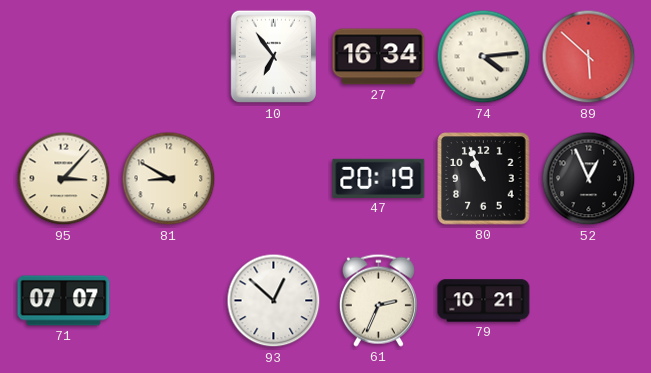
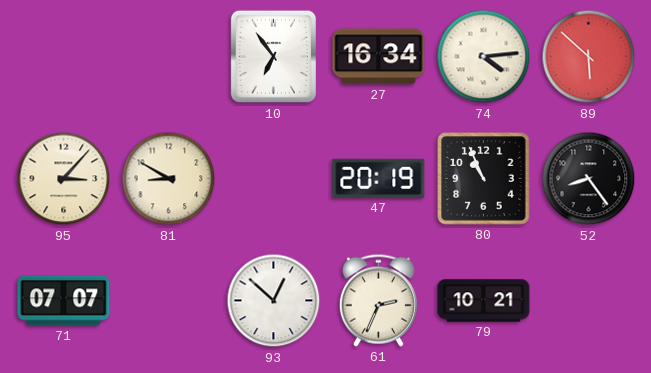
52: 12:56 -> 8:24 (589, 179)
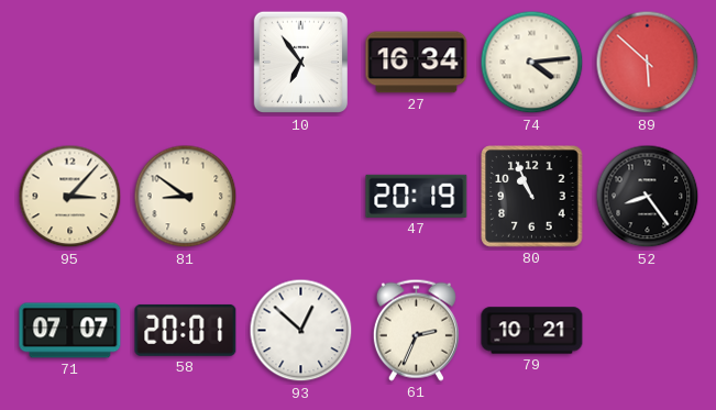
81: 8:50 -> 8:51 (186, 197)
58: none -> 20:01 (186, 330)
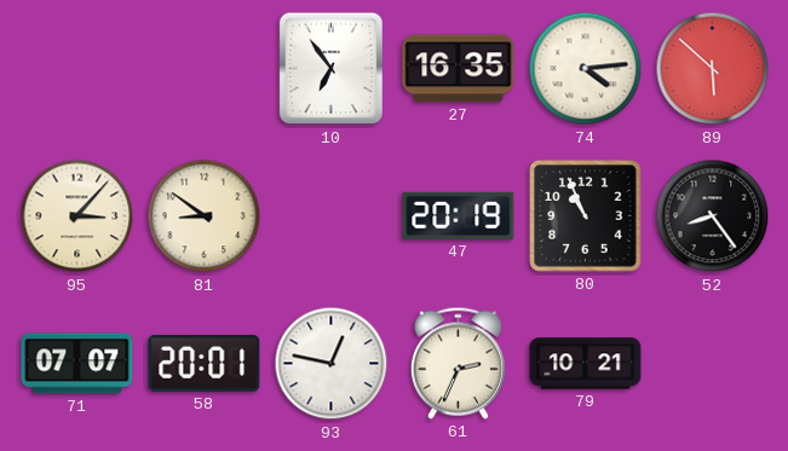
27: 16:34 -> 16:35 (459, 69)
93: 12:52 -> 12:47 (332, 364)
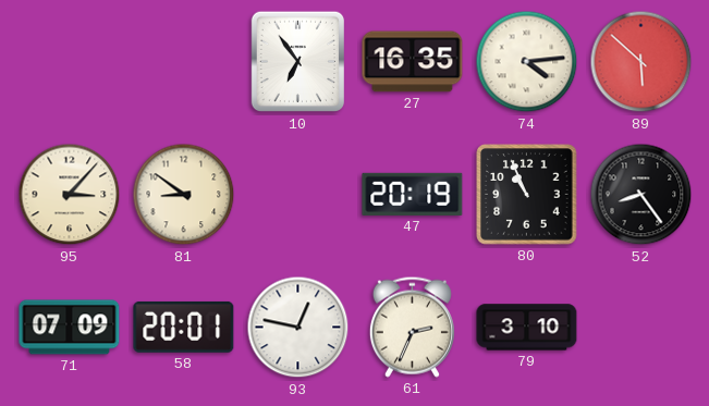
71: 07:07 -> 07:09 (70, 328)
79: 10:21 -> 3:10 (527, 328)
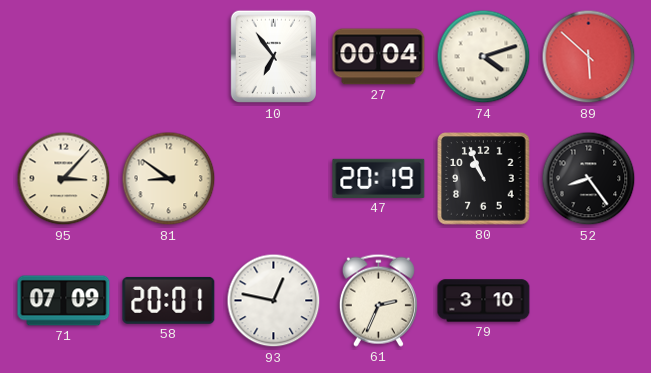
27: 16:35 -> 00:04 (379, 57)
74: 4:14 -> 4:12 (484, 57)
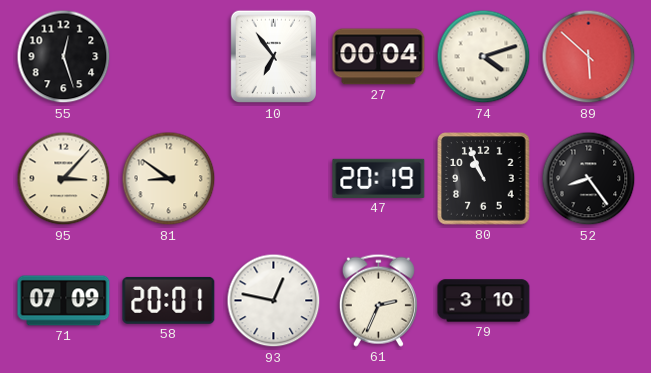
55: none -> 12:27 (64, 57)
